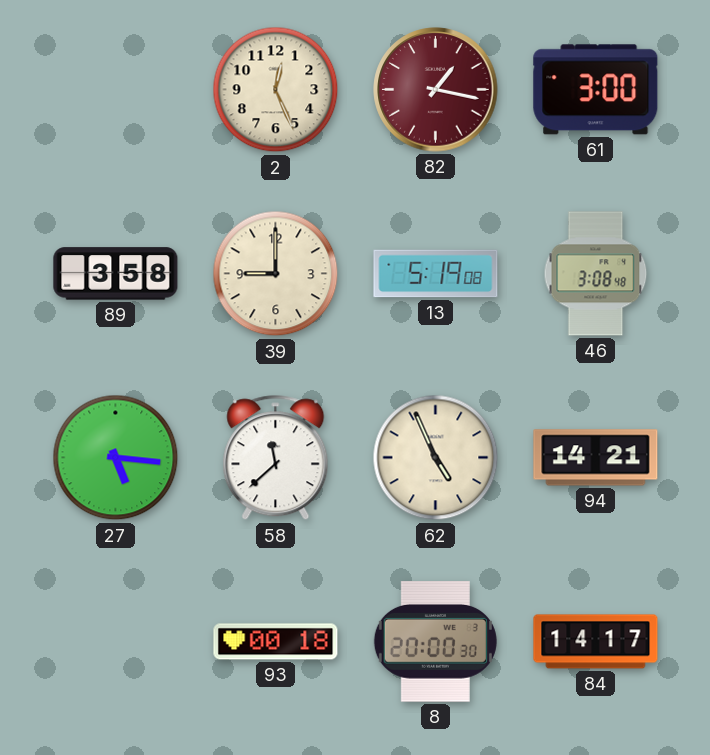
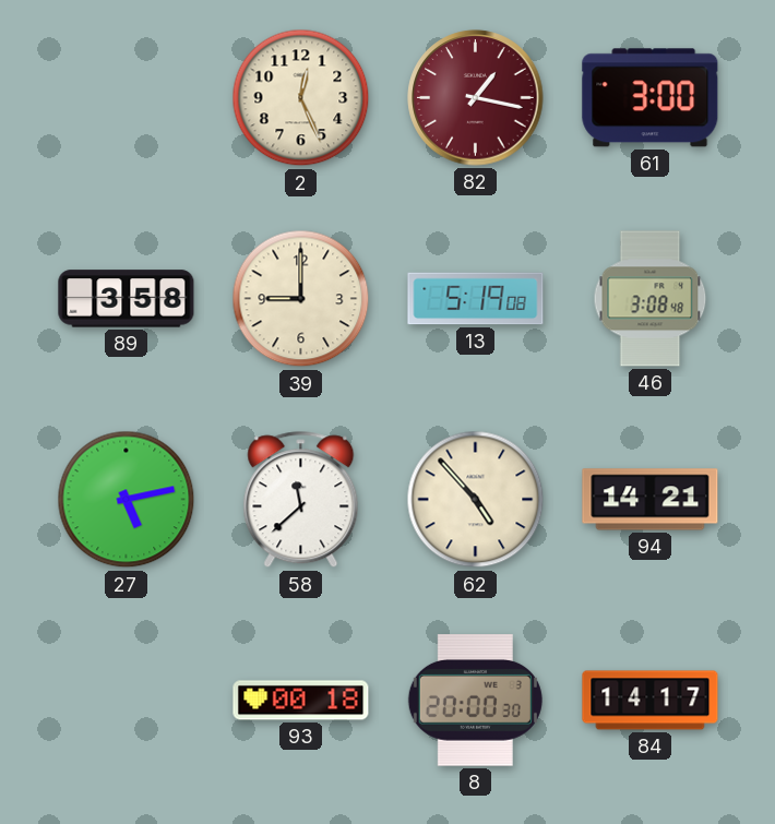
27: 5:16 -> 5:13 (127, 500)
62: 4:56 -> 4:53 (476, 500)
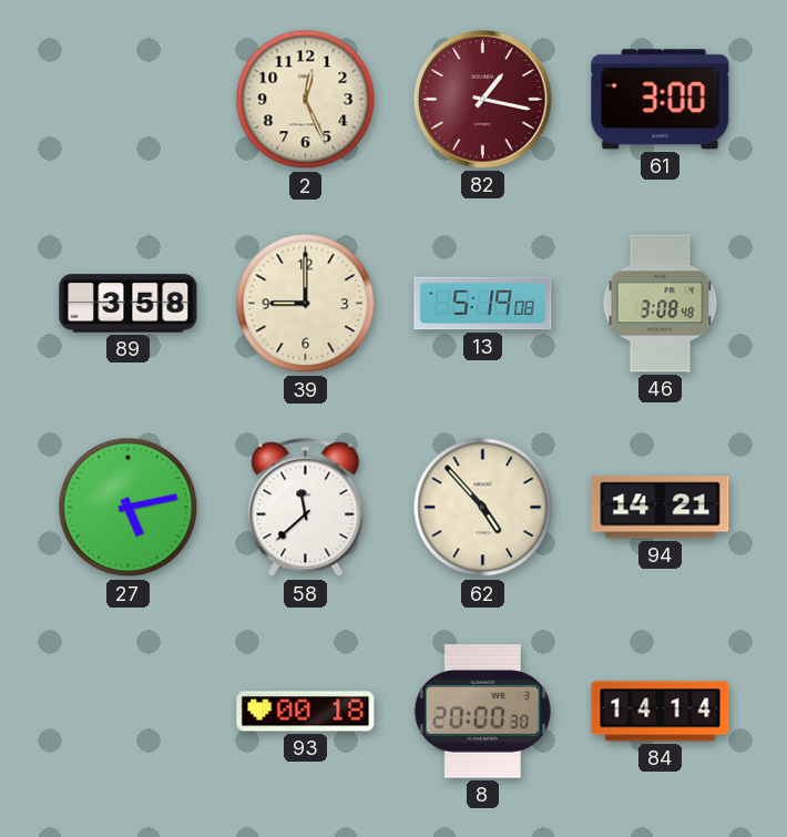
84: 14:17 -> 14:14 (661, 712)
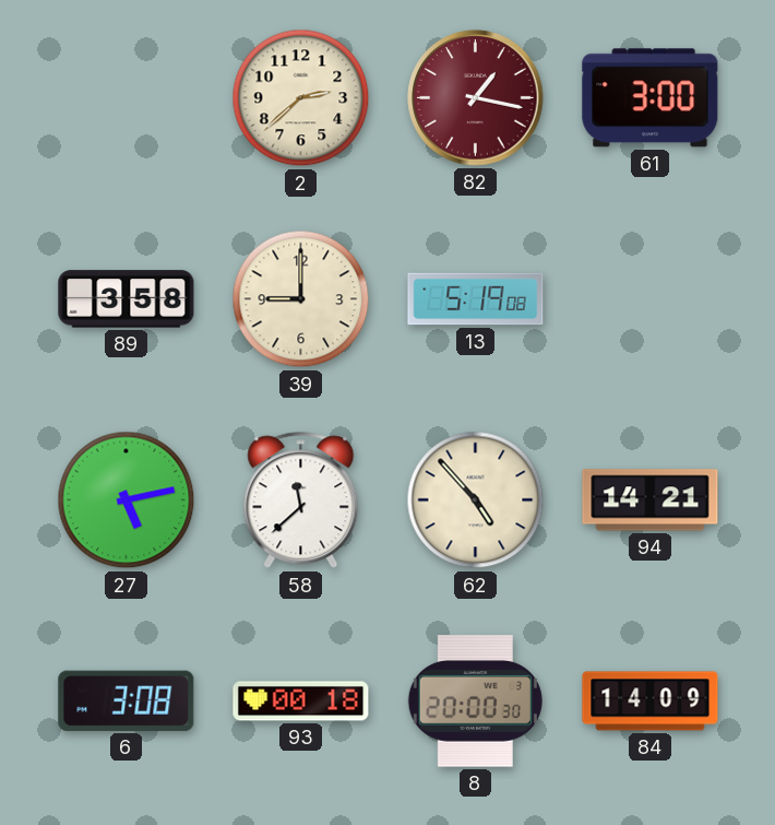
2: 12:26 -> 2:38 (301, 98)
46: 3:08 -> none (661, 304)
6: none -> 3:08 (127, 700)
84: 14:14 -> 14:09 (651, 702)
